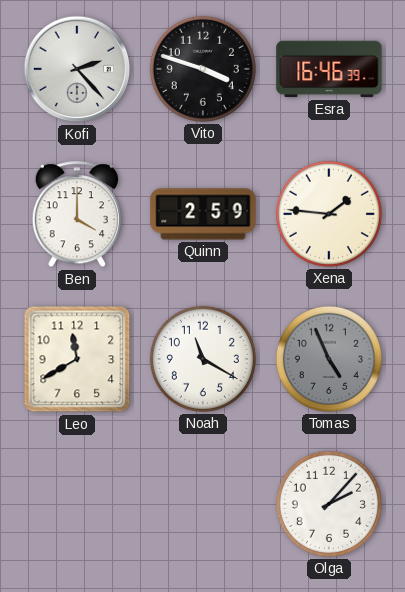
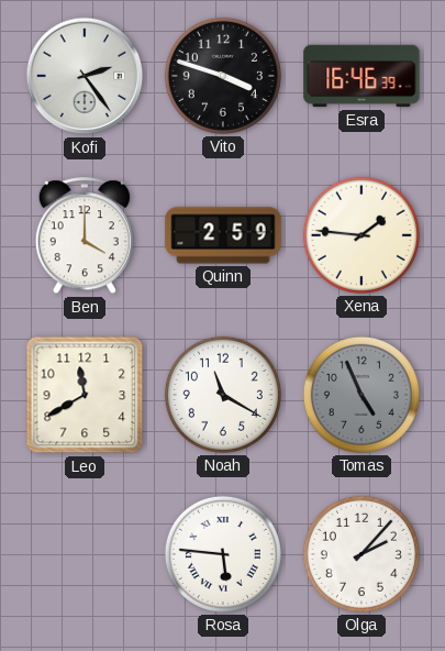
Kofi: 2:23 -> 2:24 (85, 76)
Rosa: none -> 5:46 (223, 554)
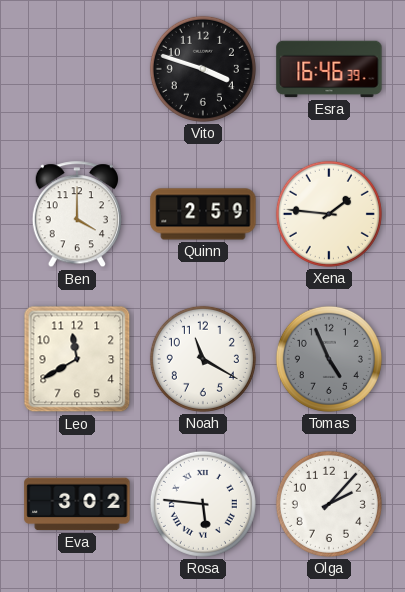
Kofi: 2:24 -> none (85, 76)
Eva: none -> 3:02 (77, 504)
